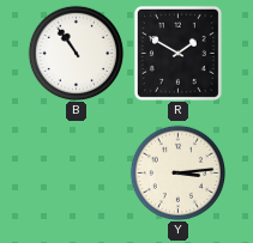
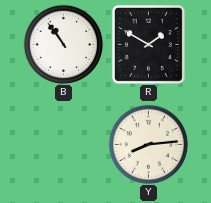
Y: 3:14 -> 8:14 (148, 144)
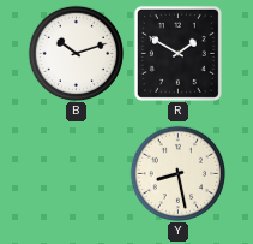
B: 10:54 -> 10:12 (76, 53)
Y: 8:14 -> 8:28 (177, 173)
